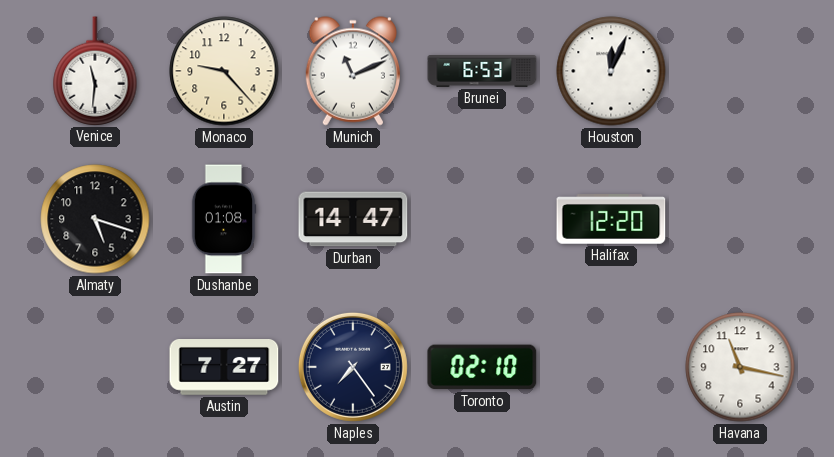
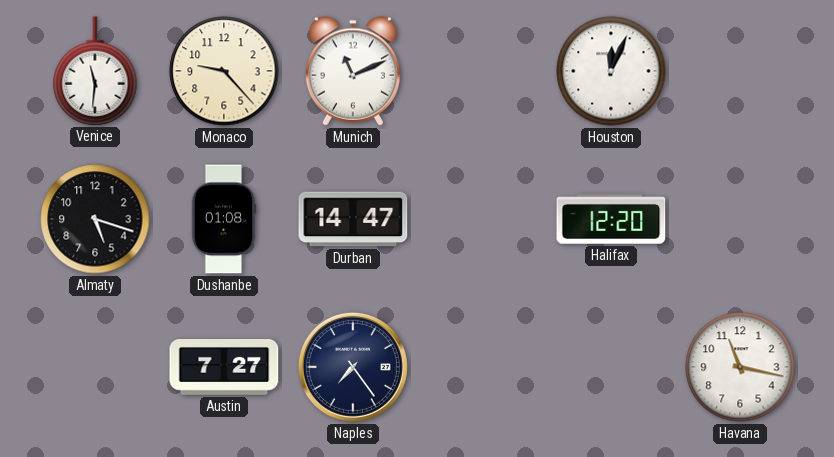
Brunei: 6:53 -> none (482, 72)
Toronto: 02:10 -> none (482, 367)
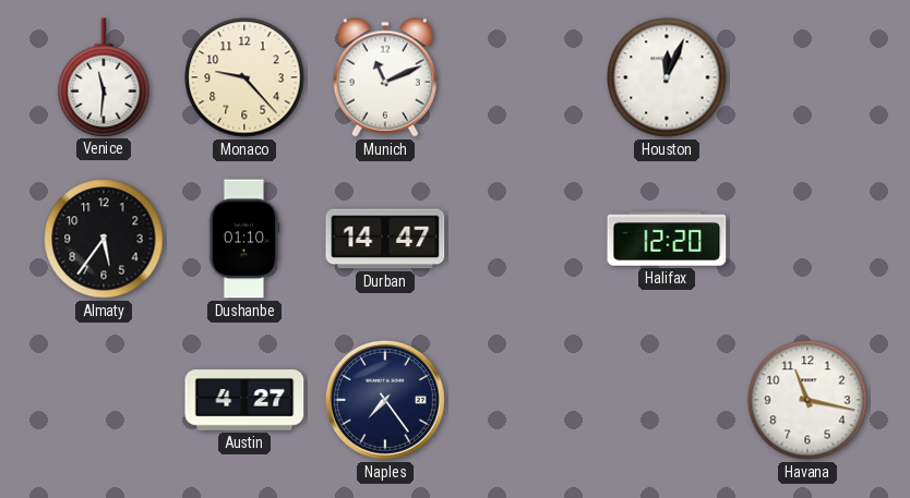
Almaty: 5:18 -> 5:36 (104, 239)
Dushanbe: 01:08 -> 01:10 (244, 239)
Austin: 7:27 -> 4:27 (244, 401)
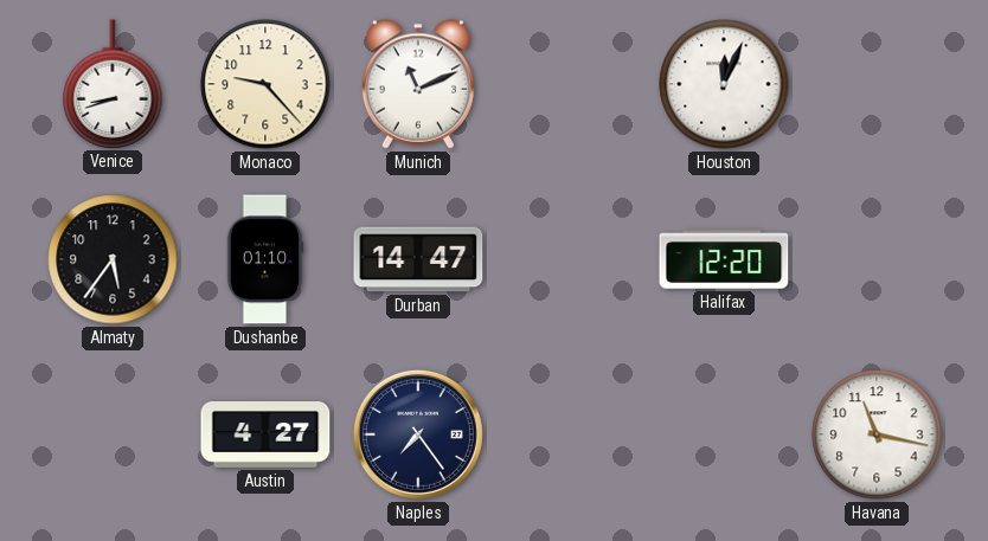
Venice: 11:31 -> 8:42 (113, 84)
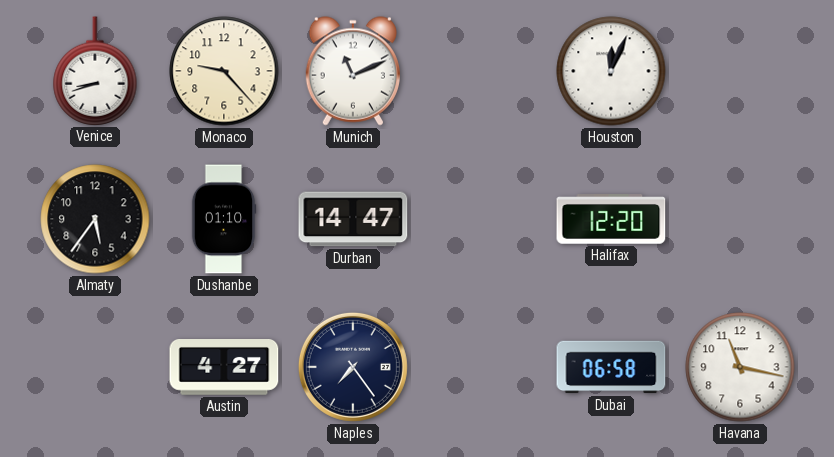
Dubai: none -> 06:58 (611, 367)
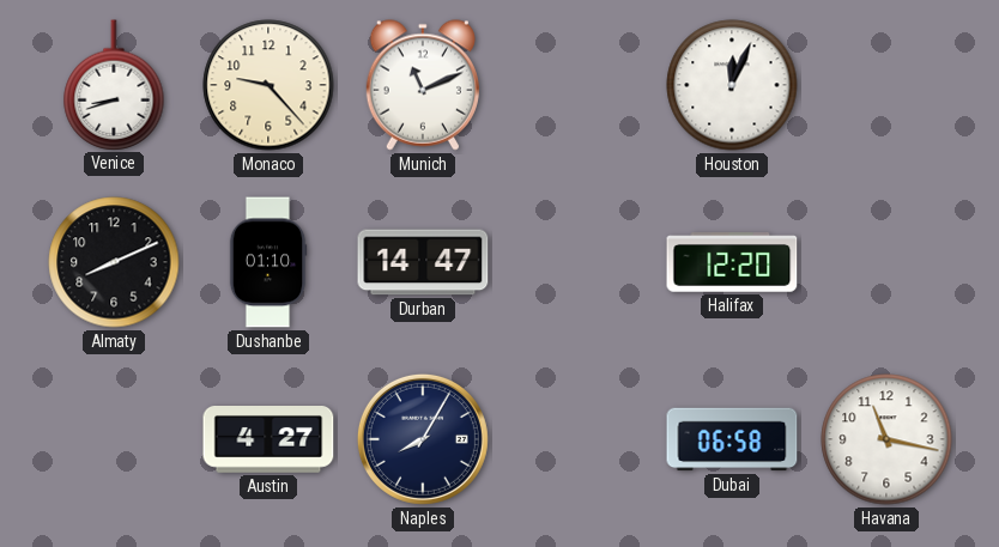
Almaty: 5:36 -> 8:11 (114, 262)
Naples: 7:24 -> 8:05 (423, 439)
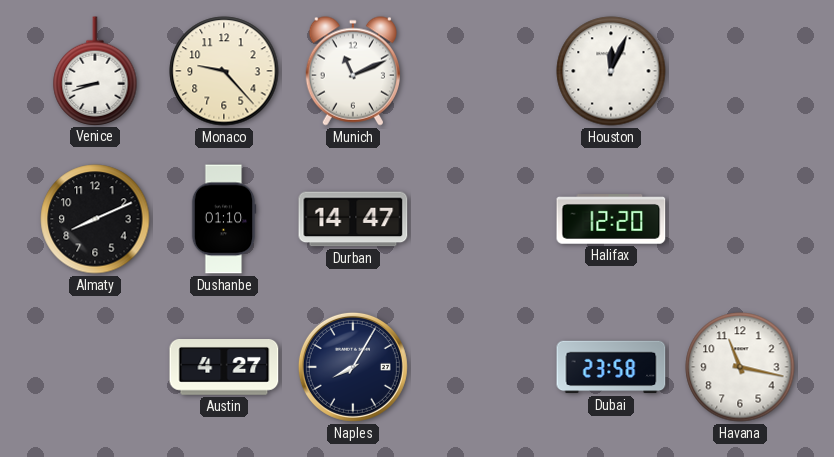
Dubai: 06:58 -> 23:58 (611, 367)
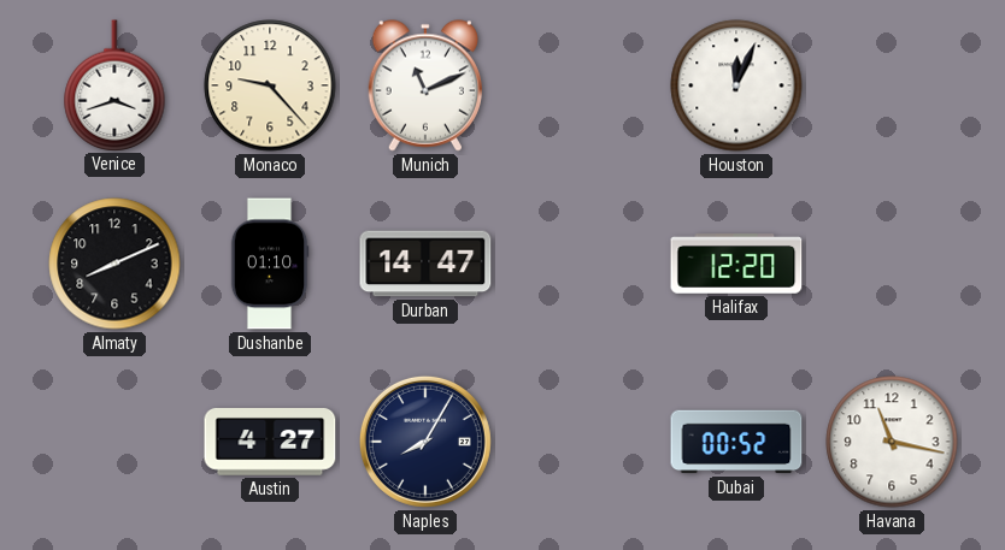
Venice: 8:42 -> 3:42 (114, 85)
Dubai: 23:58 -> 00:52 (736, 442)
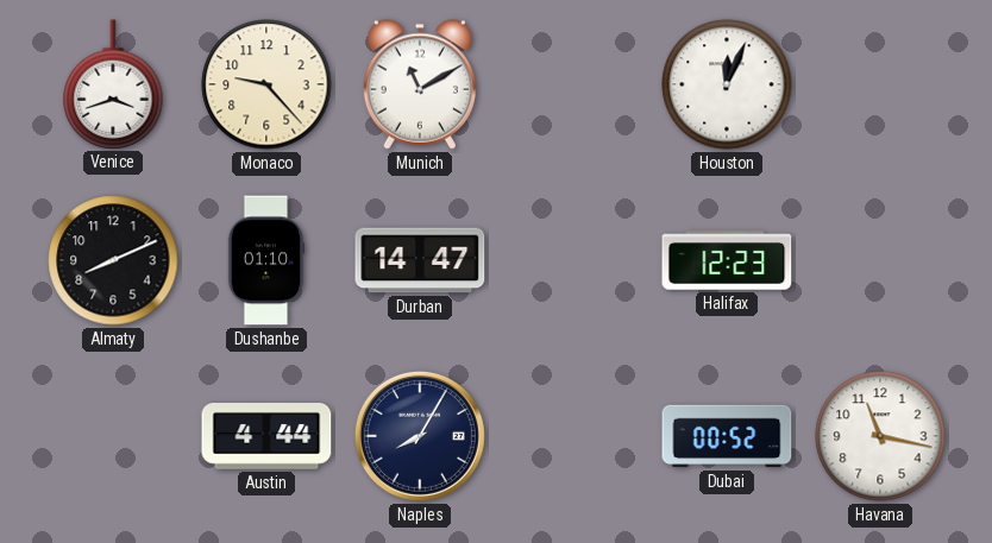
Munich: 11:11 -> 11:10 (420, 84)
Halifax: 12:20 -> 12:23 (727, 260)
Austin: 4:27 -> 4:44 (266, 437)
